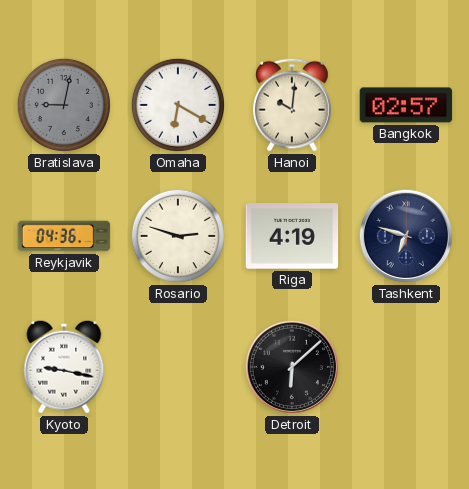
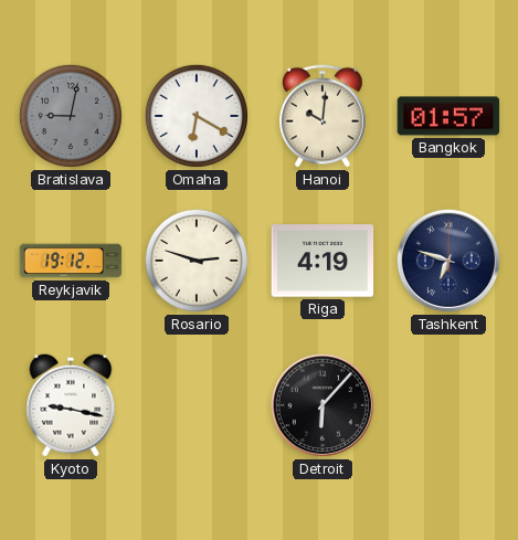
Bangkok: 02:57 -> 01:57 (448, 116)
Reykjavik: 04:36 -> 19:12 (71, 261)
Detroit: 6:08 -> 6:07 (323, 405)
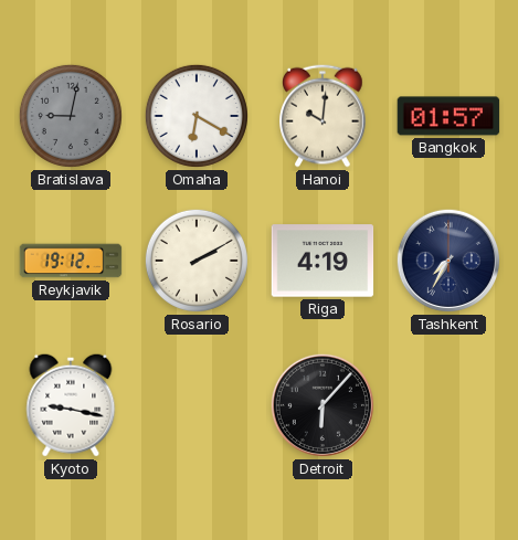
Rosario: 2:48 -> 2:10 (197, 261)
Tashkent: 6:48 -> 7:35 (448, 261)
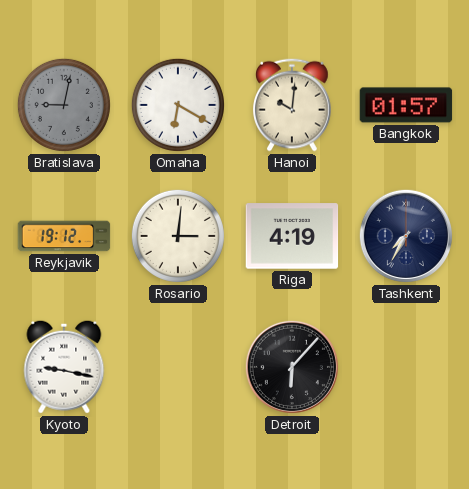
Rosario: 2:10 -> 3:01 (178, 236)
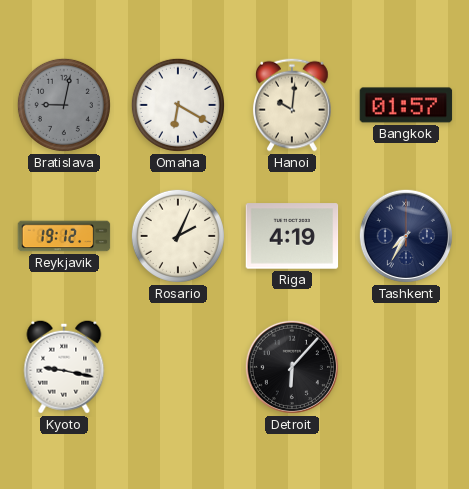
Rosario: 3:01 -> 2:04 (178, 236)
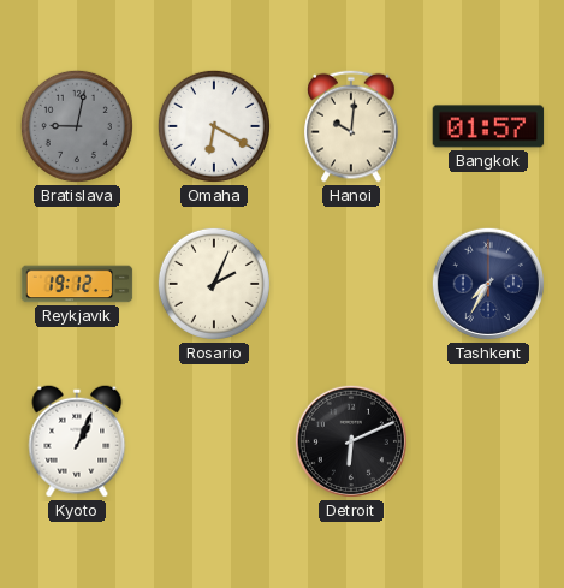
Riga: 4:19 -> none (292, 236)
Kyoto: 9:17 -> 1:04 (77, 441)
Detroit: 6:07 -> 6:11 (351, 441)
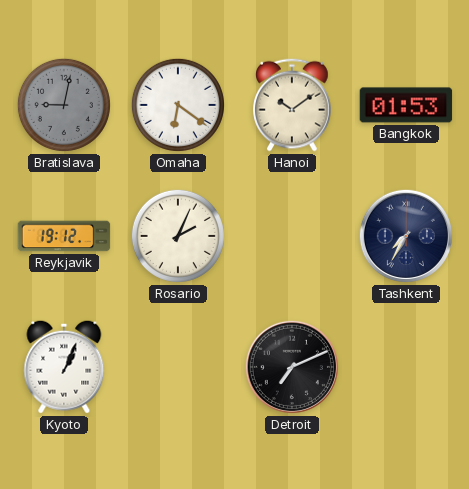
Omaha: 6:20 -> 6:21 (178, 105)
Hanoi: 10:01 -> 10:09 (292, 105)
Bangkok: 01:57 -> 01:53 (406, 105)
Detroit: 6:11 -> 7:11 (292, 367)
